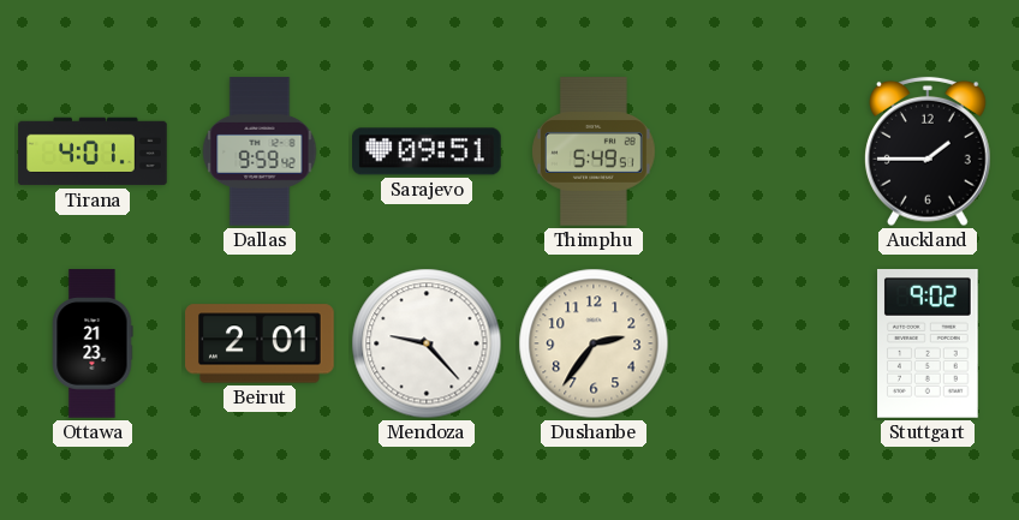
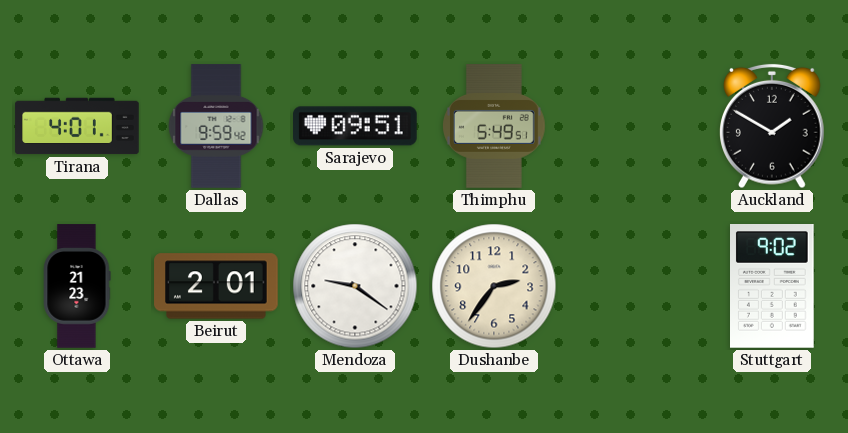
Auckland: 1:45 -> 1:50 (773, 126)
Mendoza: 9:23 -> 9:21 (355, 286)
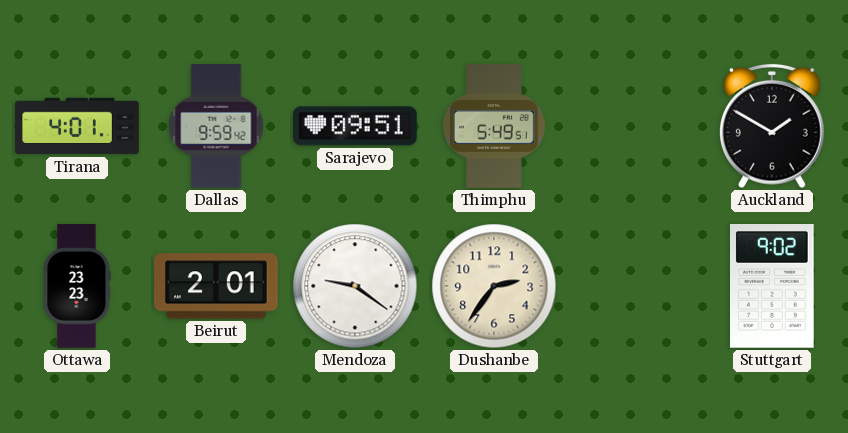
Ottawa: 21:23 -> 23:23 (77, 286)
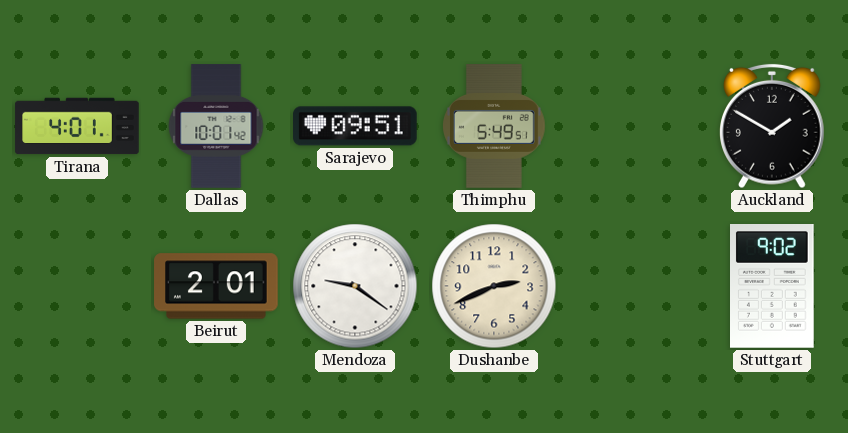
Dallas: 9:59 -> 10:01 (216, 126)
Ottawa: 23:23 -> none (77, 286)
Dushanbe: 2:36 -> 2:41 (494, 286)
